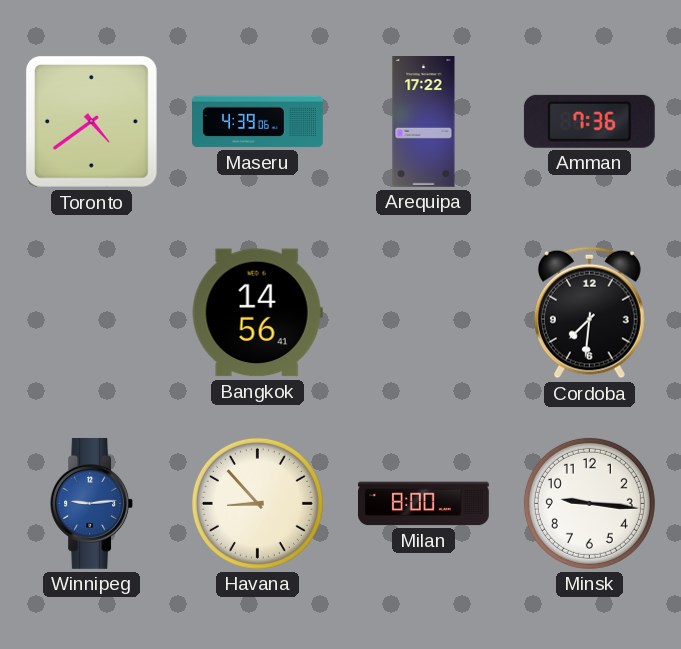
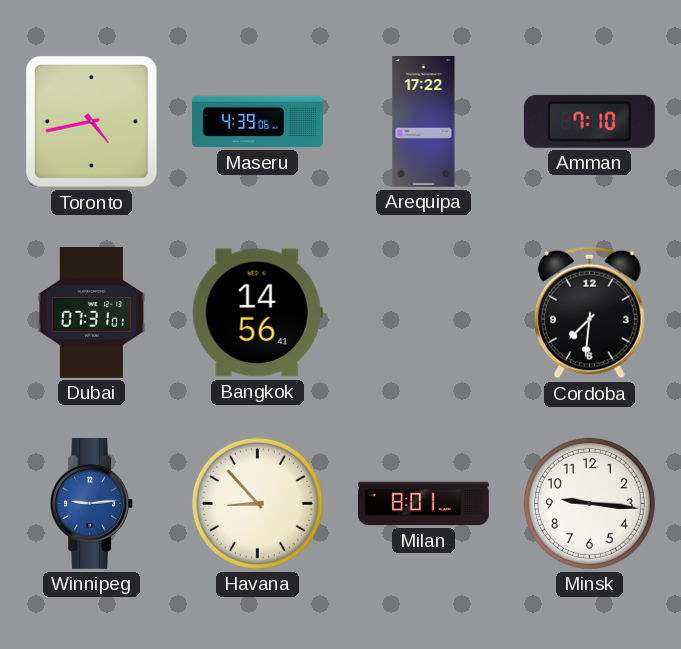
Toronto: 4:39 -> 4:43 (92, 122)
Amman: 7:36 -> 7:10 (589, 121)
Dubai: none -> 07:31 (92, 313)
Milan: 8:00 -> 8:01 (424, 504)
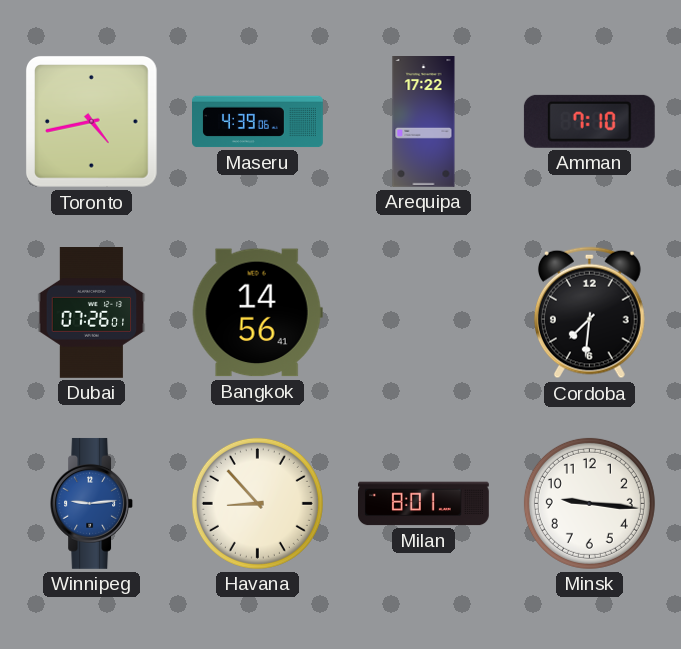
Dubai: 07:31 -> 07:26 (92, 313)
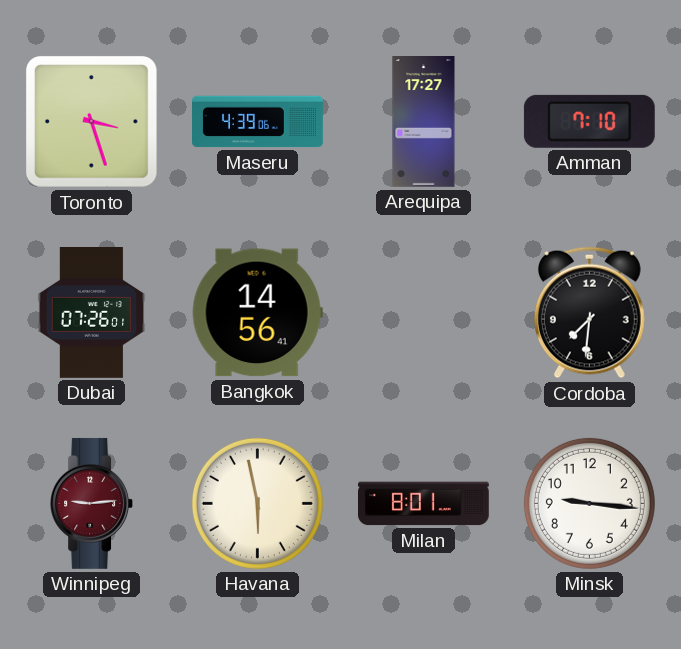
Toronto: 4:43 -> 3:27 (92, 122)
Arequipa: 17:22 -> 17:27 (424, 122)
Winnipeg dial: blue -> burgundy (91, 503)
Havana: 8:53 -> 5:58 (257, 503)
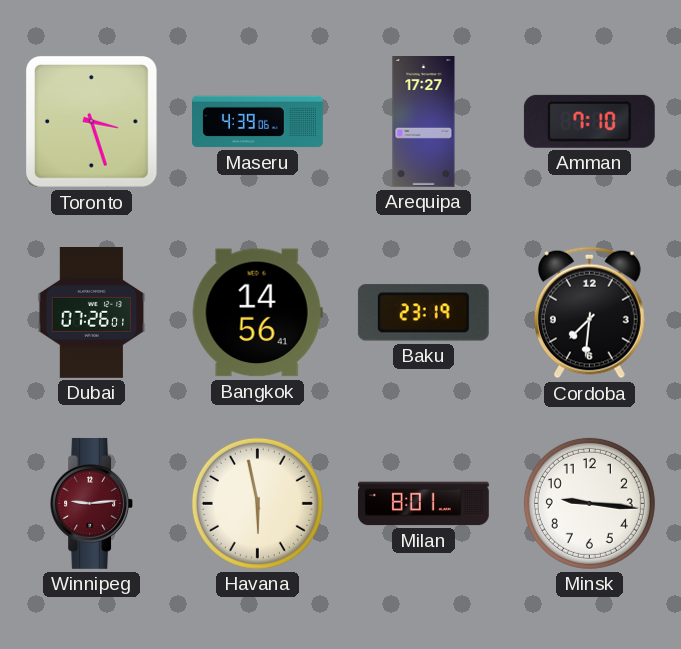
Baku: none -> 23:19 (423, 313)
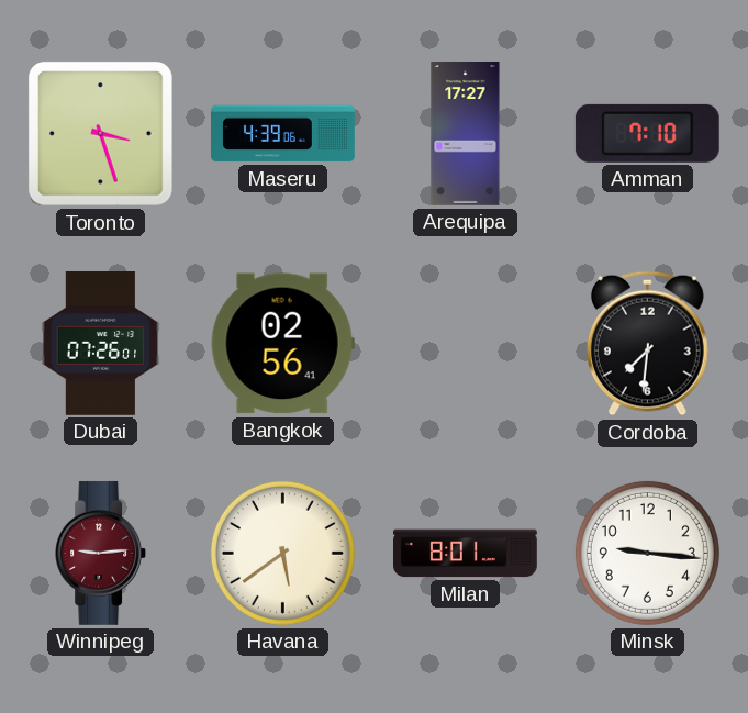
Bangkok: 14:56 -> 02:56 (282, 344)
Baku: 23:19 -> none (423, 313)
Havana: 5:58 -> 5:39 (282, 553)
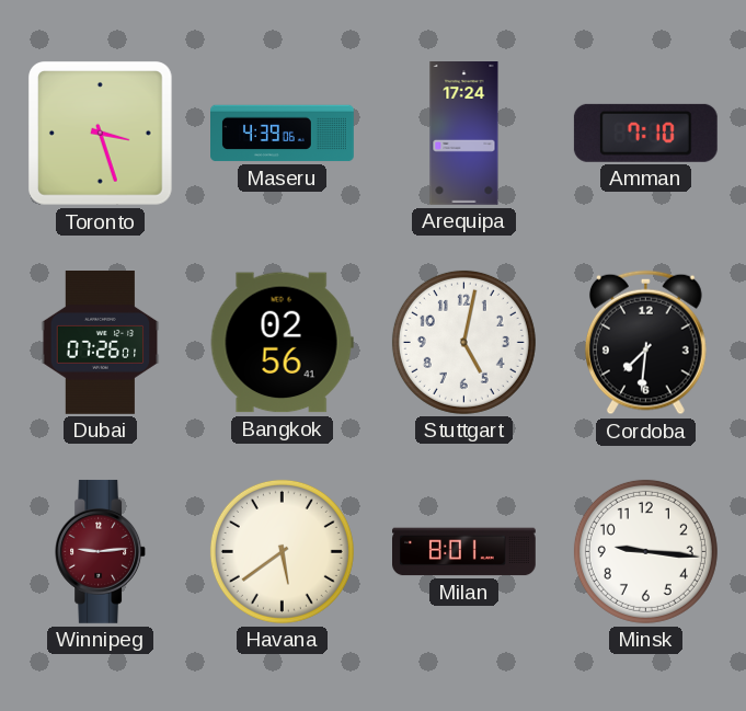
Arequipa: 17:27 -> 17:24 (464, 134)
Stuttgart: none -> 5:02 (463, 342)
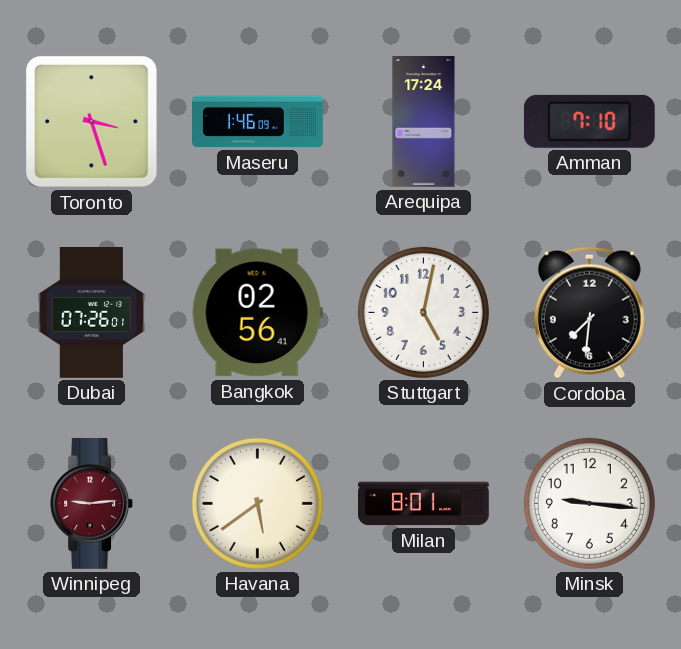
Maseru: 4:39 -> 1:46 (258, 122)
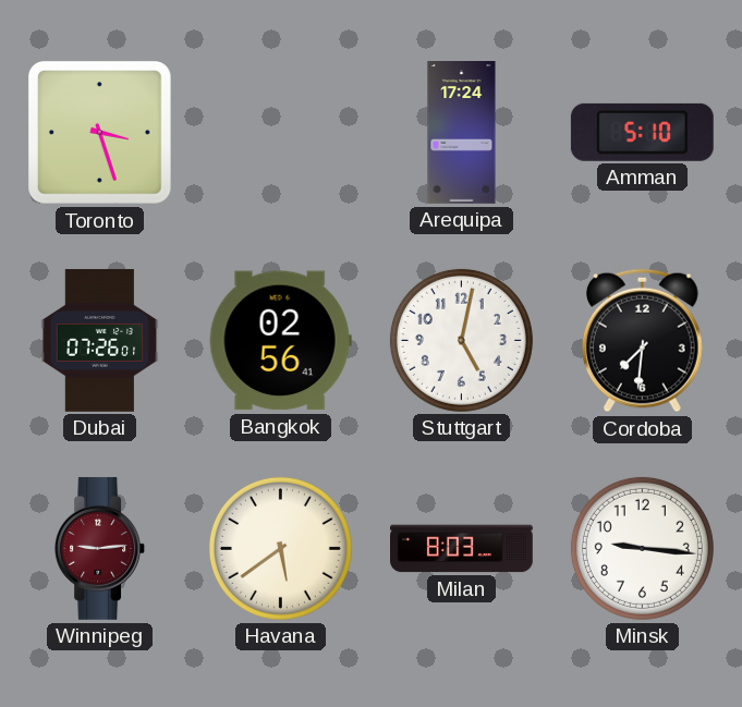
Maseru: 1:46 -> none (258, 122)
Amman: 7:10 -> 5:10 (642, 132)
Milan: 8:01 -> 8:03 (462, 549)
